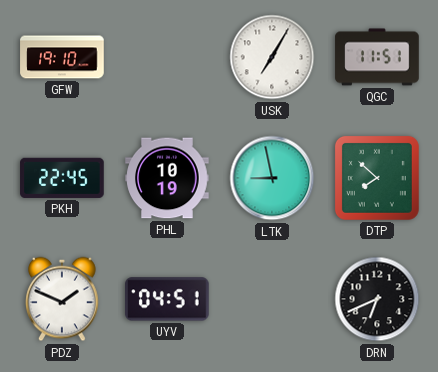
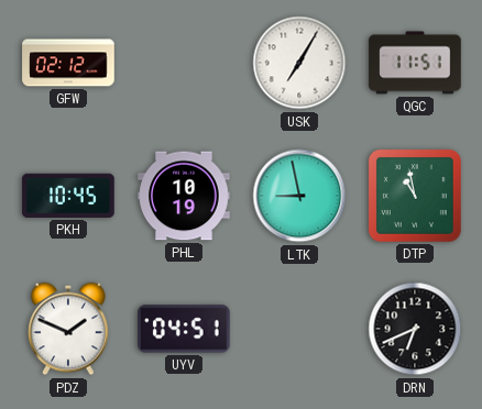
GFW: 19:10 -> 02:12 (68, 63)
PKH: 22:45 -> 10:45 (68, 196)
DTP: 7:52 -> 10:58 (415, 196)
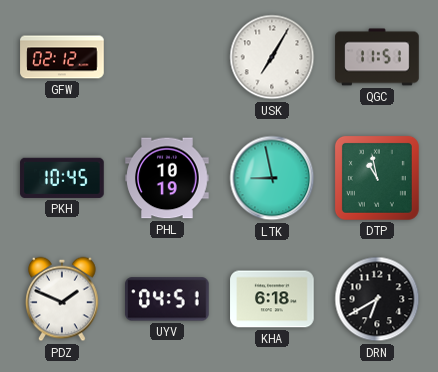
KHA: none -> 6:18 (272, 299)
DRN: 6:41 -> 6:40 (377, 299)
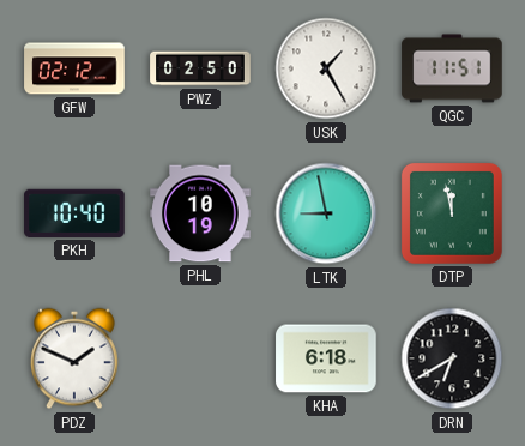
PWZ: none -> 02:50 (200, 68)
USK: 7:05 -> 1:25 (326, 68)
PKH: 10:45 -> 10:40 (74, 213)
DTP: 10:58 -> 11:58 (452, 213)
UYV: 04:51 -> none (168, 299)
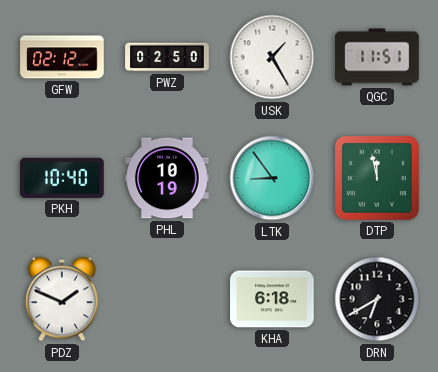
LTK: 8:58 -> 8:54 (272, 178)
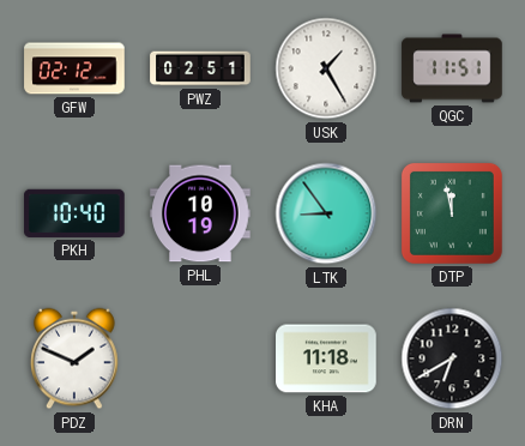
PWZ: 02:50 -> 02:51 (200, 68)
KHA: 6:18 -> 11:18 (326, 358)
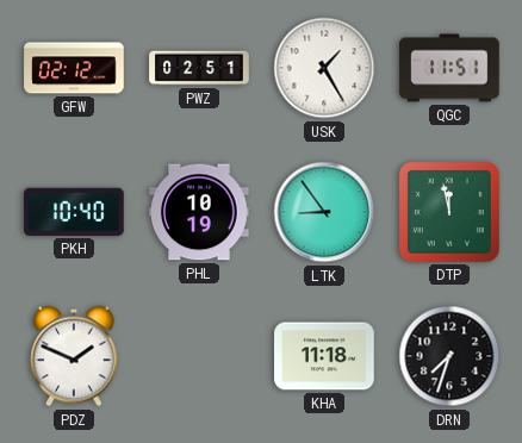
DRN: 6:40 -> 7:33 (449, 356)
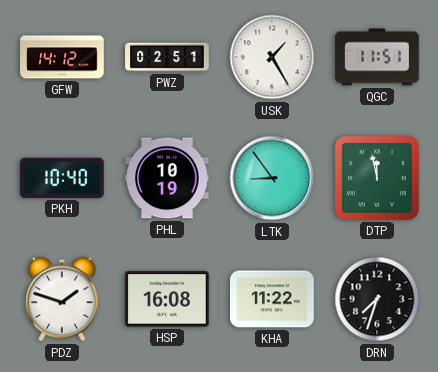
GFW: 02:12 -> 14:12 (62, 57)
PDZ: 1:49 -> 1:48 (62, 299)
HSP: none -> 16:08 (167, 299)
KHA: 11:18 -> 11:22 (272, 299)
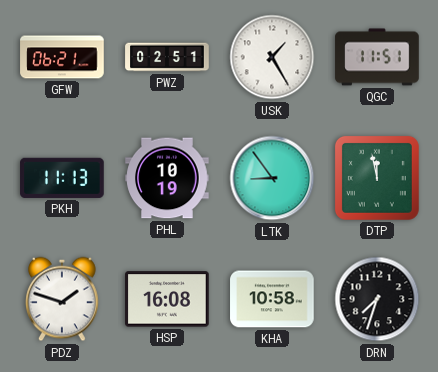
GFW: 14:12 -> 06:21 (62, 57)
PKH: 10:40 -> 11:13 (62, 178)
KHA: 11:22 -> 10:58 (272, 299)
